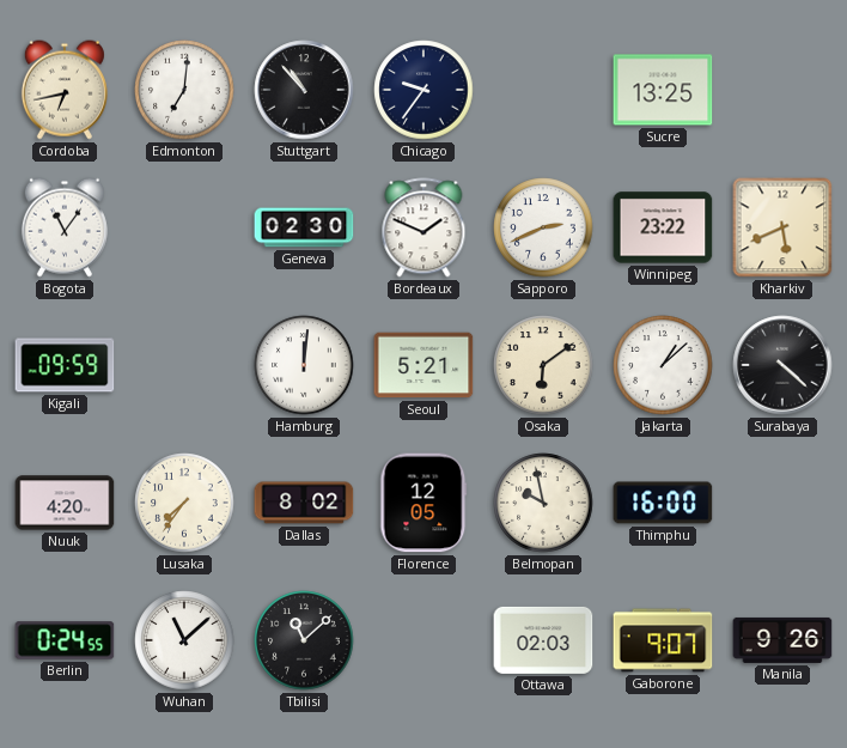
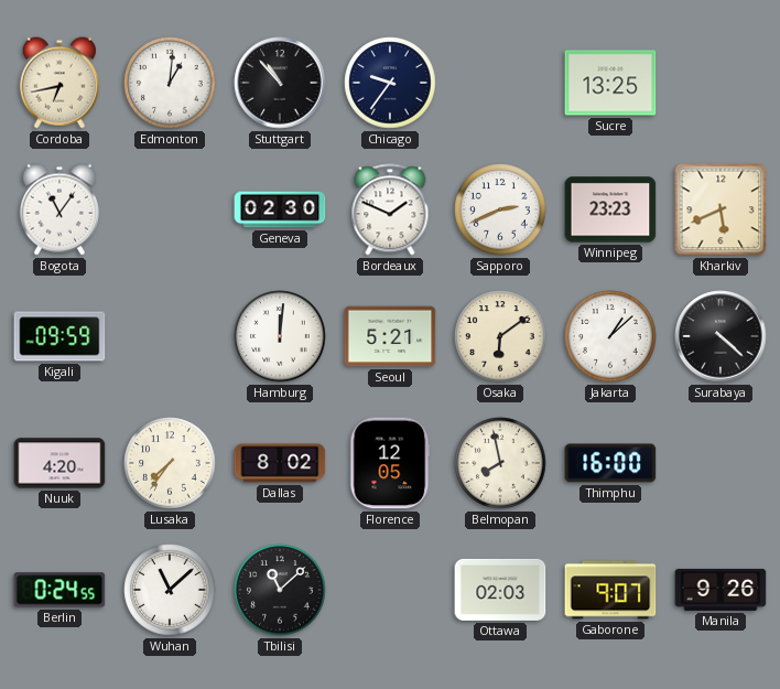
Edmonton: 7:01 -> 1:01 (170, 83)
Winnipeg: 23:22 -> 23:23 (610, 209)
Belmopan: 9:58 -> 7:58 (500, 463)
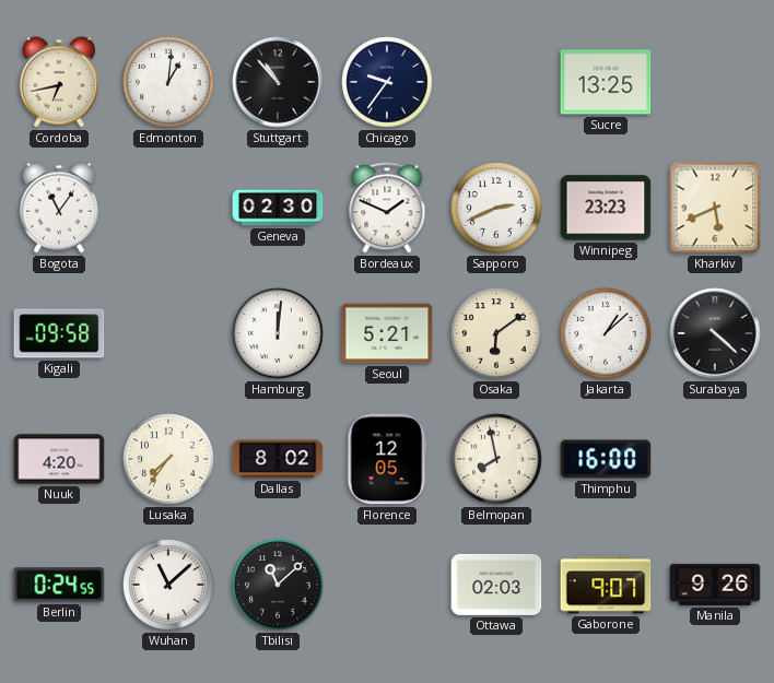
Kigali: 09:59 -> 09:58 (59, 333)
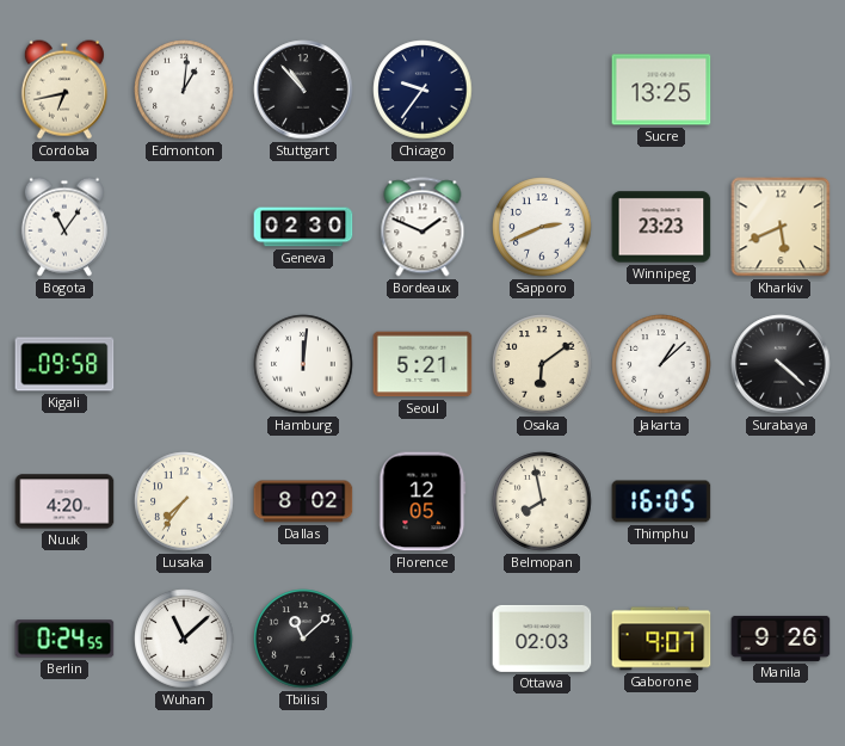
Thimphu: 16:00 -> 16:05 (661, 501)
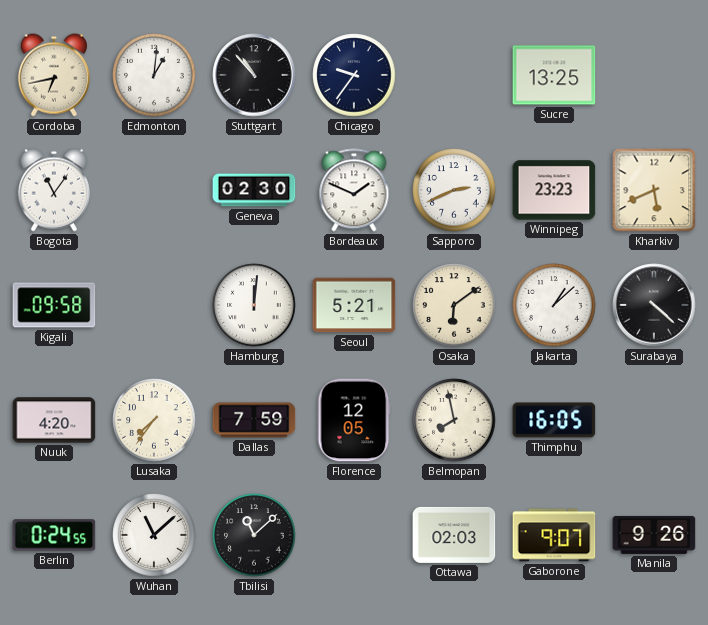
Dallas: 8:02 -> 7:59 (254, 420)
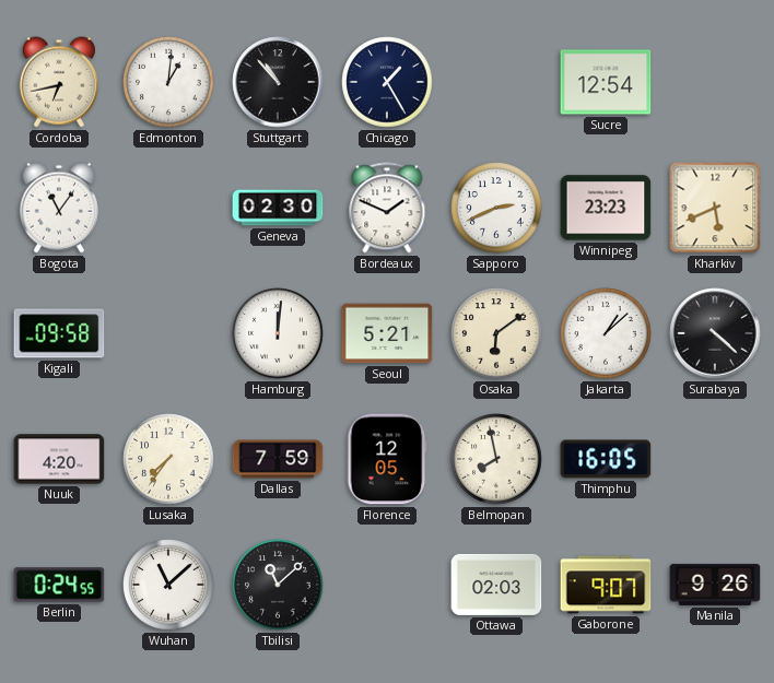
Chicago: 9:36 -> 1:25 (387, 82)
Sucre: 13:25 -> 12:54 (606, 82)
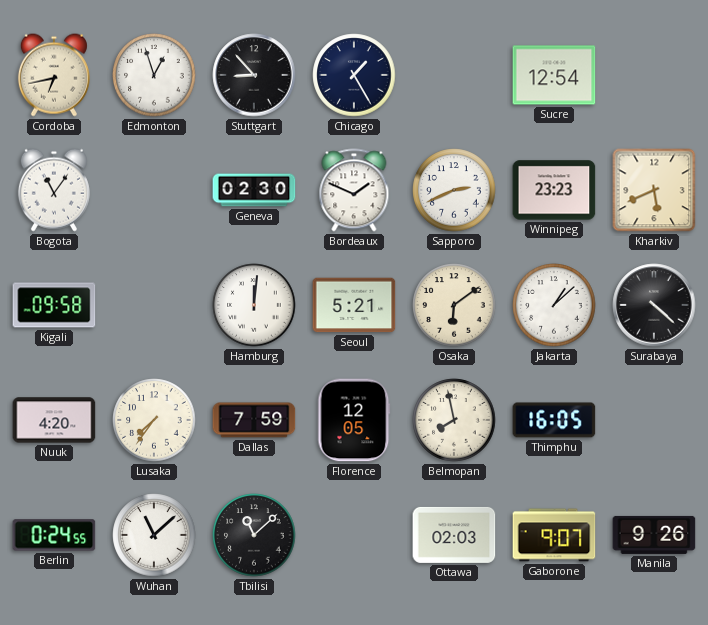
Edmonton: 1:01 -> 12:57 (154, 75)
Stuttgart: 10:53 -> 8:53 (254, 75)
